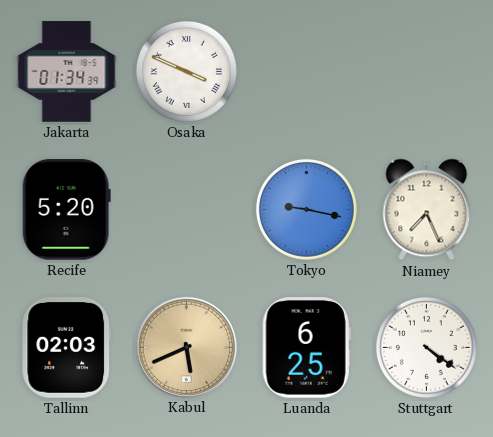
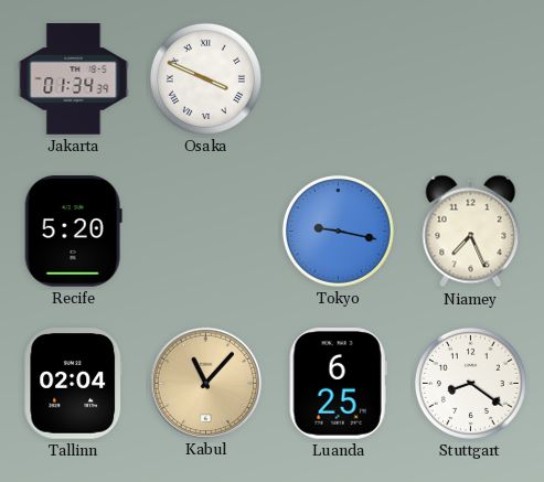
Tallinn: 02:03 -> 02:04 (74, 384)
Kabul: 5:41 -> 11:07 (205, 383)
Stuttgart: 4:21 -> 8:21 (470, 383)
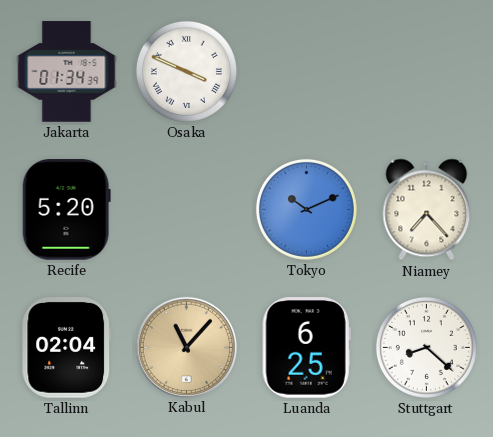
Tokyo: 9:17 -> 10:11 (306, 209)
Niamey: 7:26 -> 7:23 (427, 210)
Stuttgart: 8:21 -> 8:22 (426, 347)
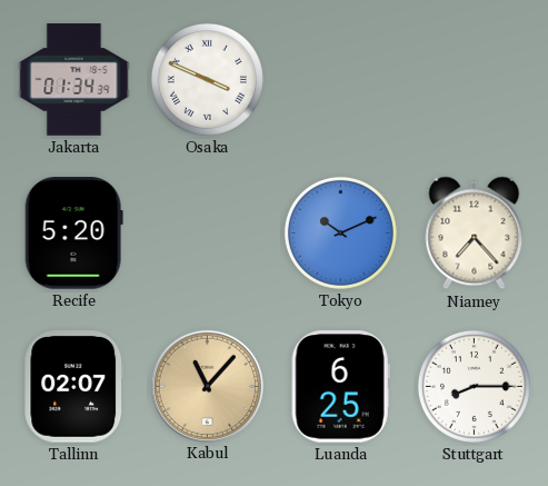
Tallinn: 02:04 -> 02:07 (74, 387)
Stuttgart: 8:22 -> 8:15 (474, 386)
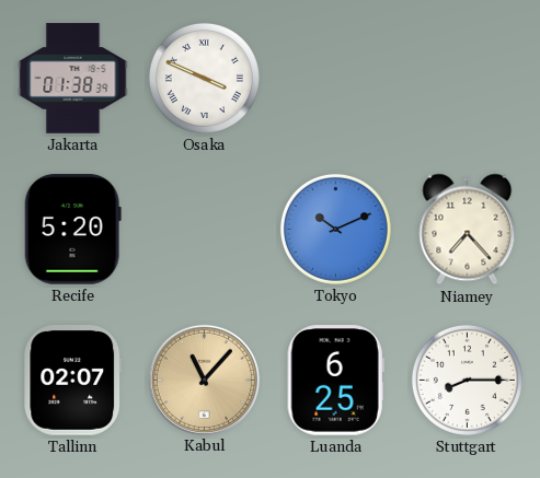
Jakarta: 01:34 -> 01:38 (73, 79)
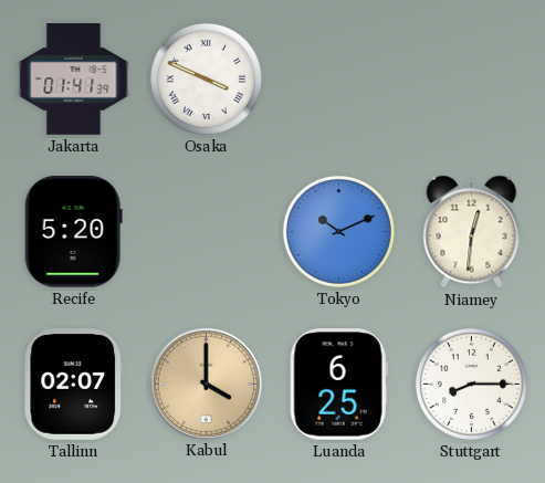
Jakarta: 01:38 -> 01:41 (74, 80)
Niamey: 7:23 -> 12:31 (472, 232)
Kabul: 11:07 -> 4:00 (206, 384)
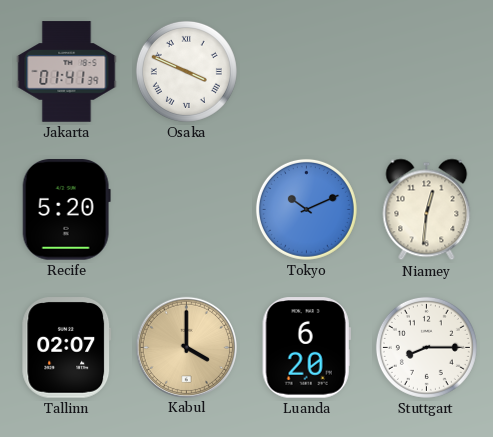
Luanda: 6:25 -> 6:20 (306, 348)
